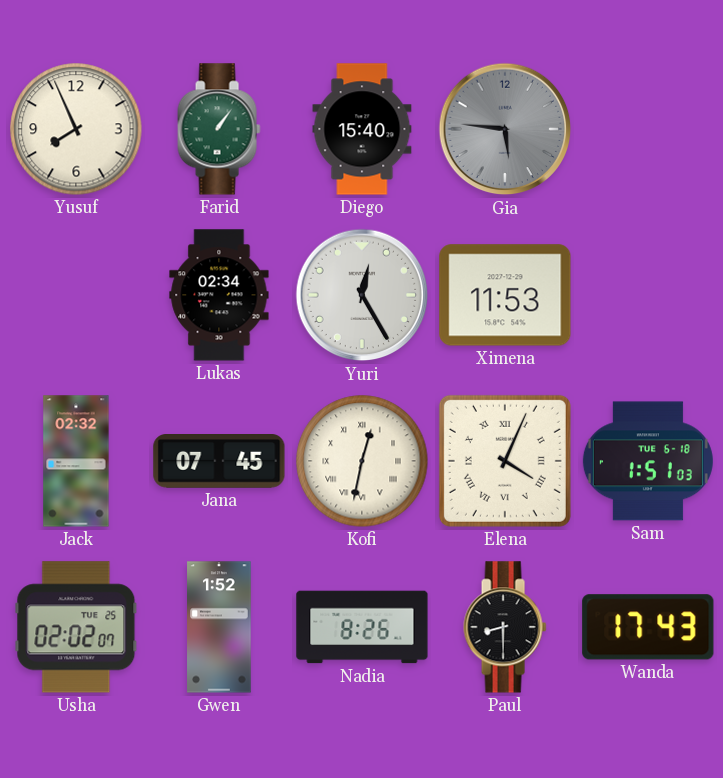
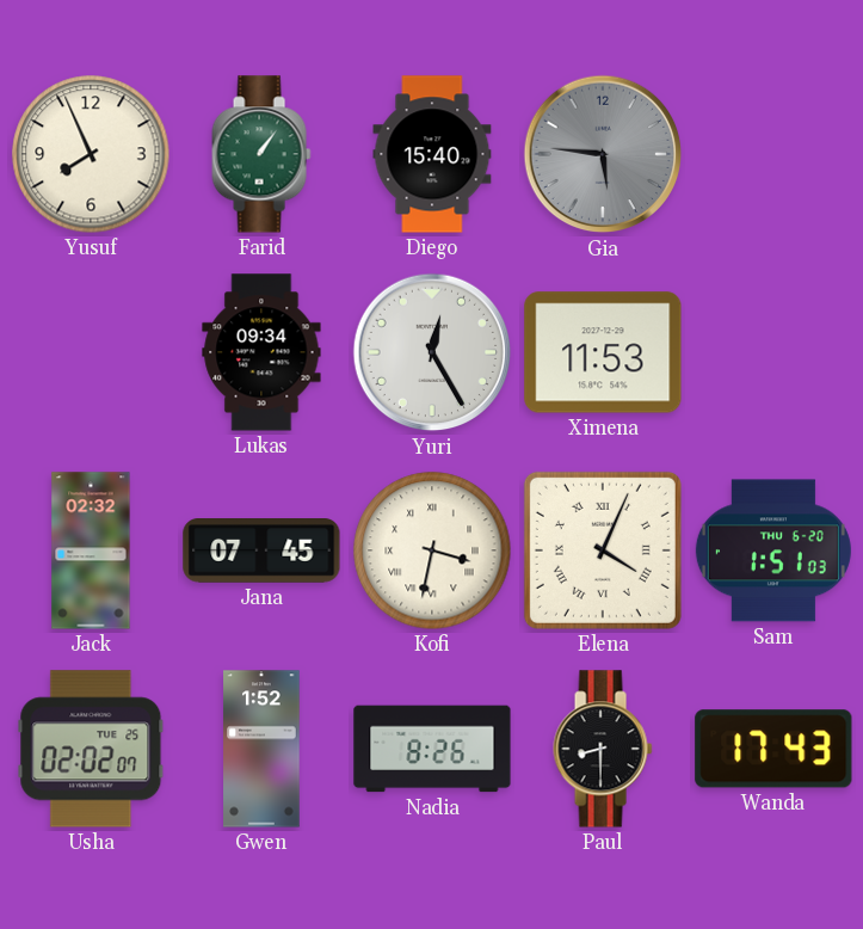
Lukas: 02:34 -> 09:34 (261, 352)
Kofi: 12:32 -> 3:32 (432, 550)
Sam date: TUE 6-18 -> THU 6-20 (773, 550)
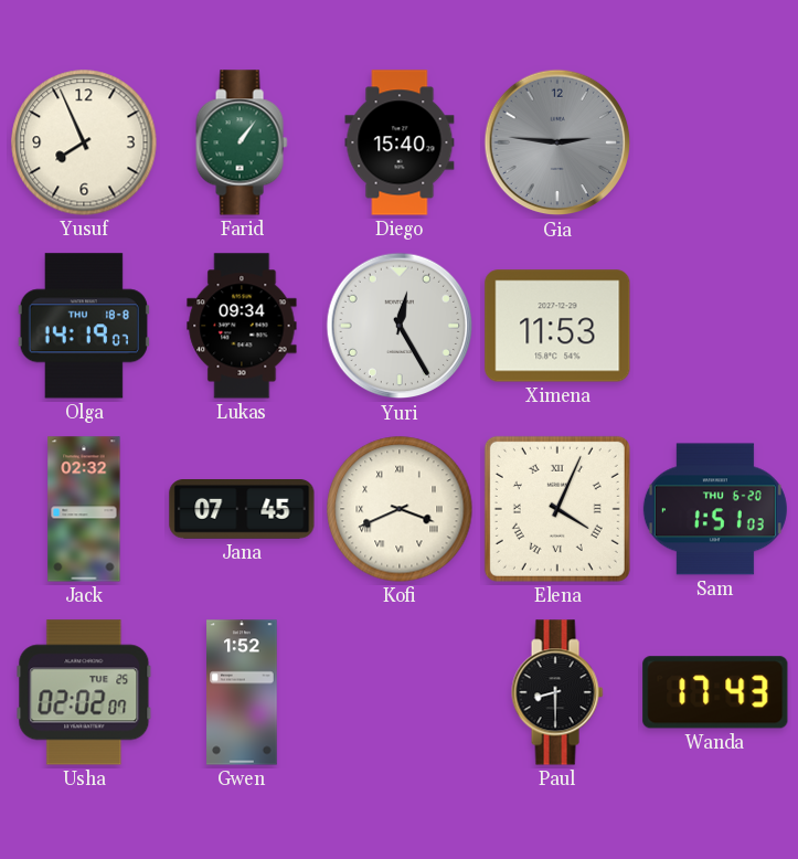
Gia: 5:46 -> 2:46 (557, 142)
Olga: none -> 14:19 (84, 326)
Kofi: 3:32 -> 3:41 (400, 509)
Nadia: 8:26 -> none (432, 749)
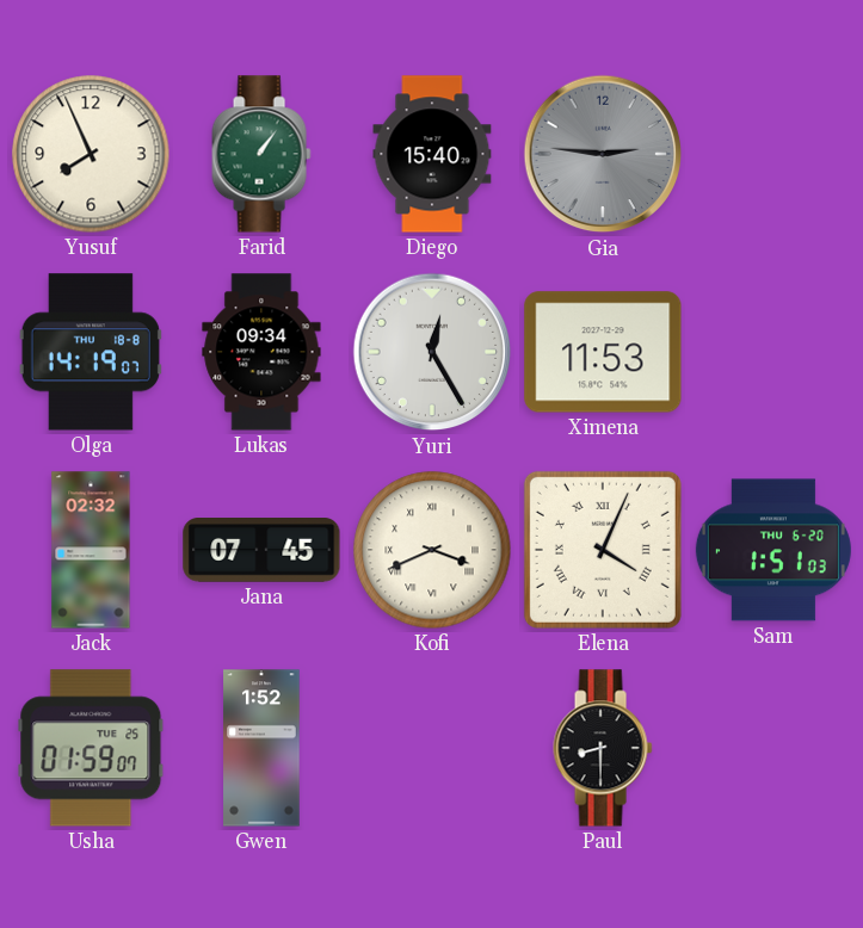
Usha: 02:02 -> 01:59 (91, 748)
Wanda: 17:43 -> none (715, 692)
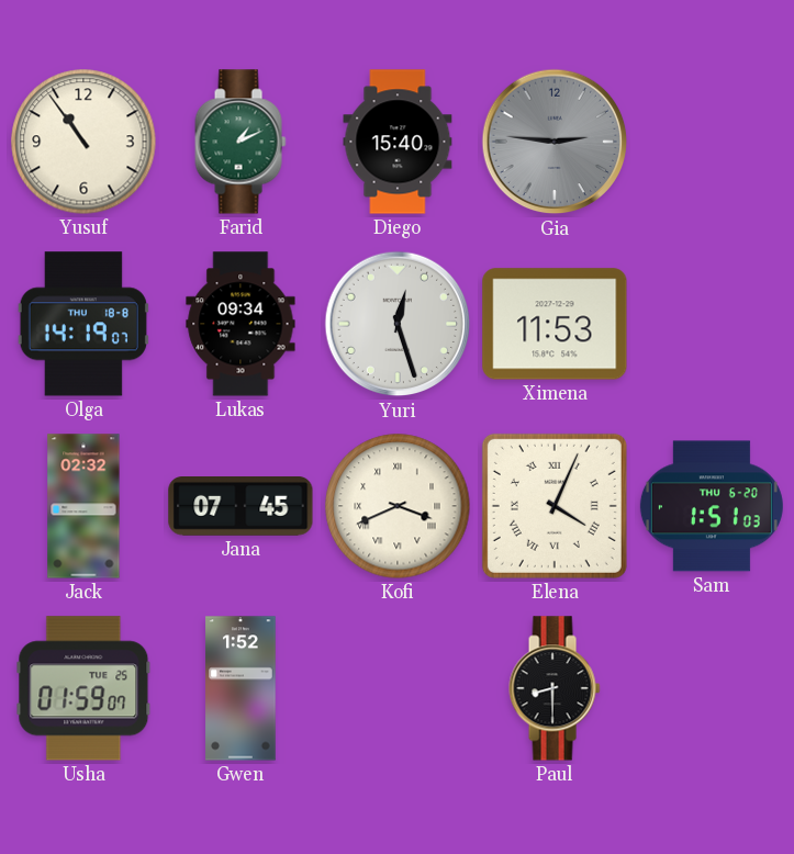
Yusuf: 7:56 -> 10:54 (83, 142)
Farid: 1:06 -> 1:11 (241, 142)
Yuri: 12:25 -> 12:27 (398, 324)
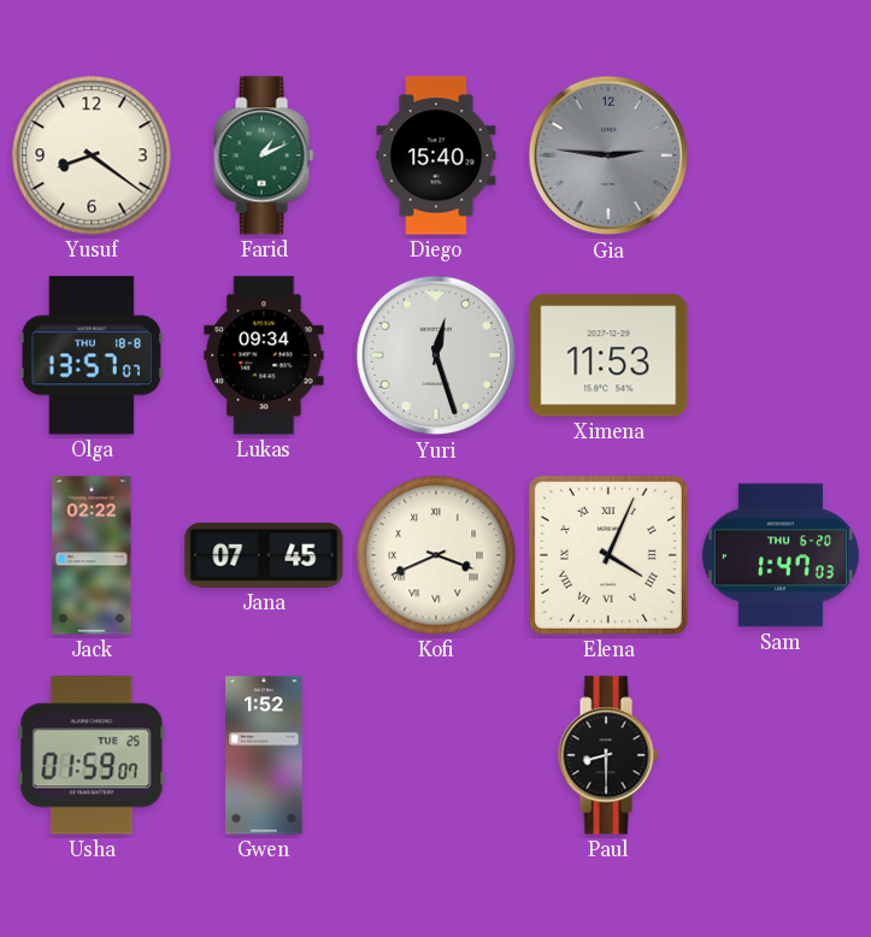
Yusuf: 10:54 -> 8:21 (92, 155)
Olga: 14:19 -> 13:57 (92, 355)
Jack: 02:32 -> 02:22 (92, 555)
Sam: 1:51 -> 1:47 (781, 555)
